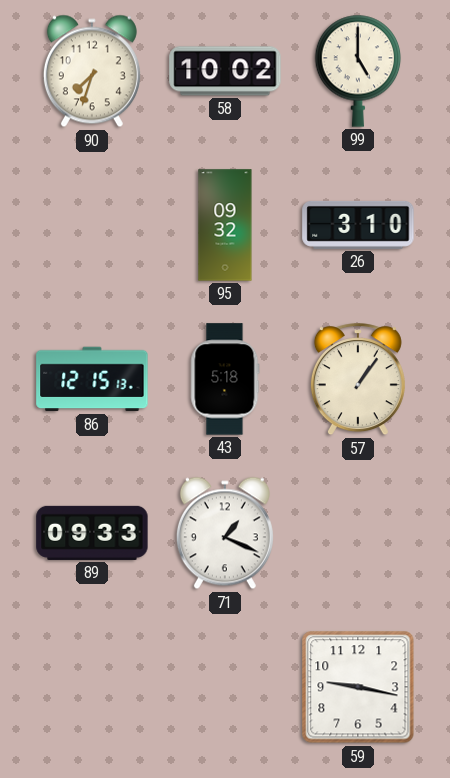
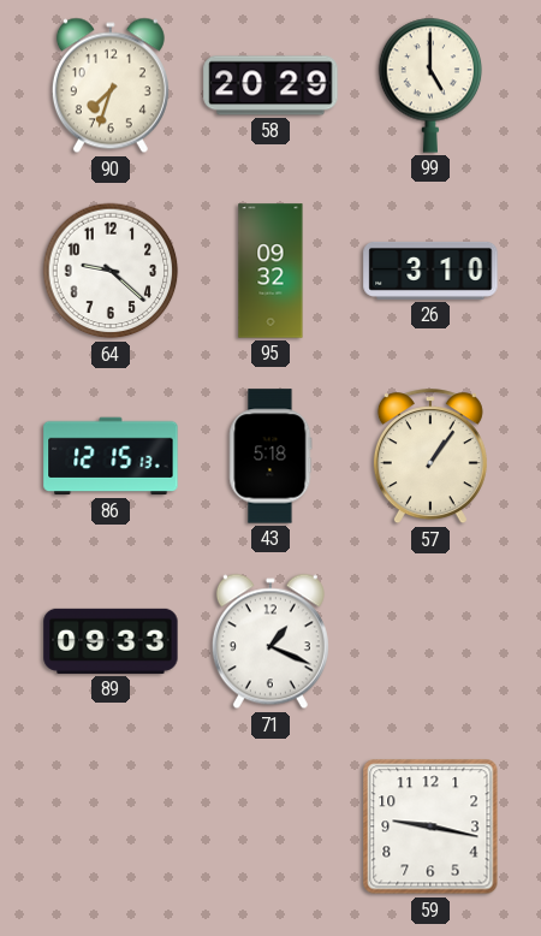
58: 10:02 -> 20:29 (270, 85)
64: none -> 9:22 (111, 271)
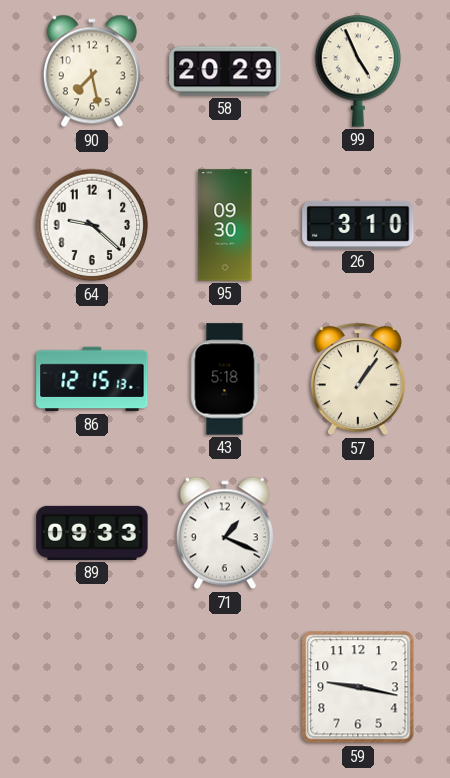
90: 7:33 -> 7:28 (92, 71)
99: 5:00 -> 4:56 (358, 71)
95: 09:32 -> 09:30 (225, 225)
